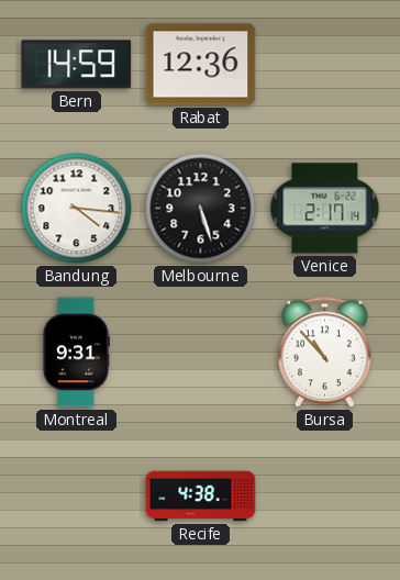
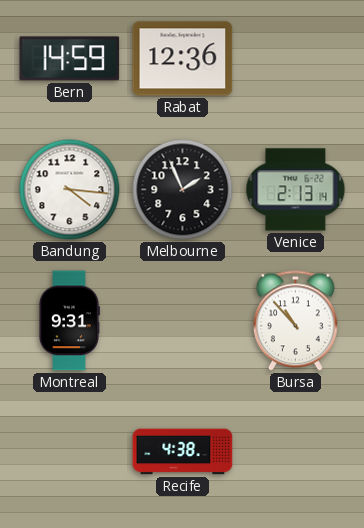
Melbourne: 5:27 -> 1:56 (183, 190)
Venice: 2:17 -> 2:13 (296, 190)
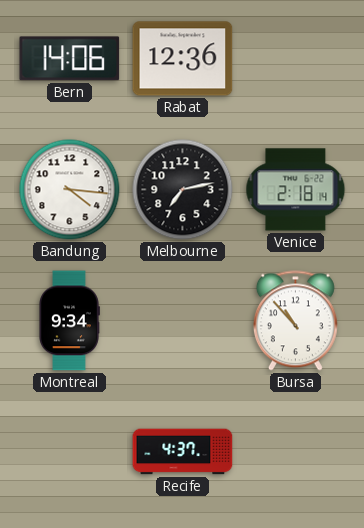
Bern: 14:59 -> 14:06 (70, 59)
Melbourne: 1:56 -> 7:13 (183, 190)
Venice: 2:13 -> 2:18 (296, 190)
Montreal: 9:31 -> 9:34 (69, 321)
Recife: 4:38 -> 4:37 (183, 452)
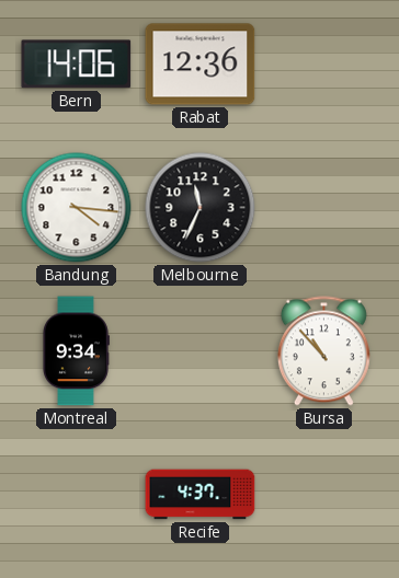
Melbourne: 7:13 -> 11:34 (201, 208)
Venice: 2:18 -> none (296, 190)
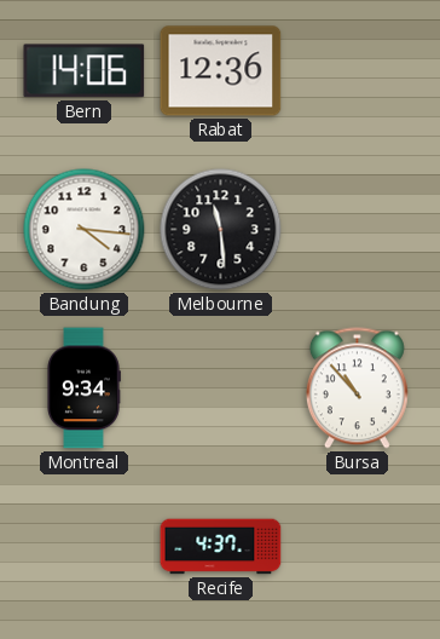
Melbourne: 11:34 -> 11:29 (221, 230)
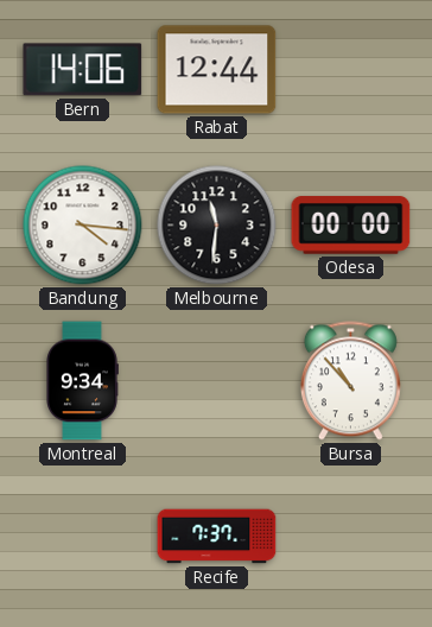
Rabat: 12:36 -> 12:44 (217, 70)
Melbourne: 11:29 -> 11:31 (217, 226)
Odesa: none -> 00:00 (351, 226)
Recife: 4:37 -> 7:37 (217, 537)
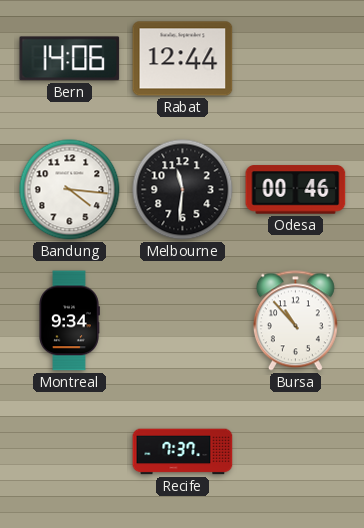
Odesa: 00:00 -> 00:46 (296, 190)
